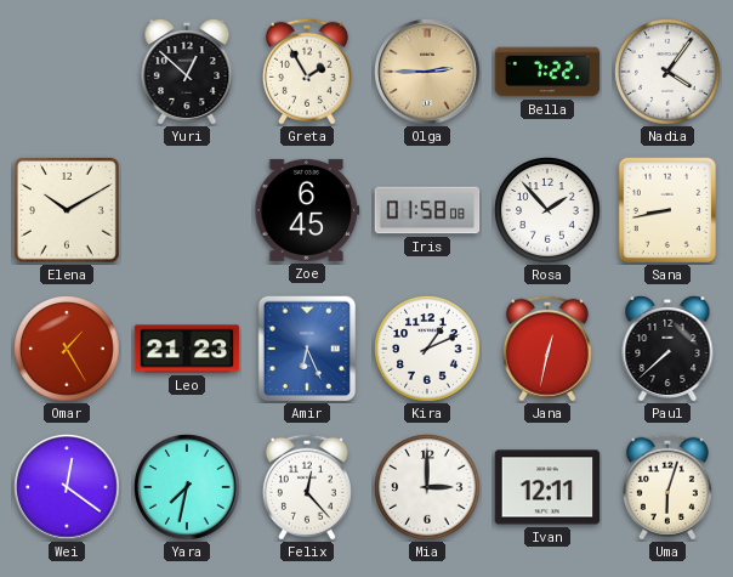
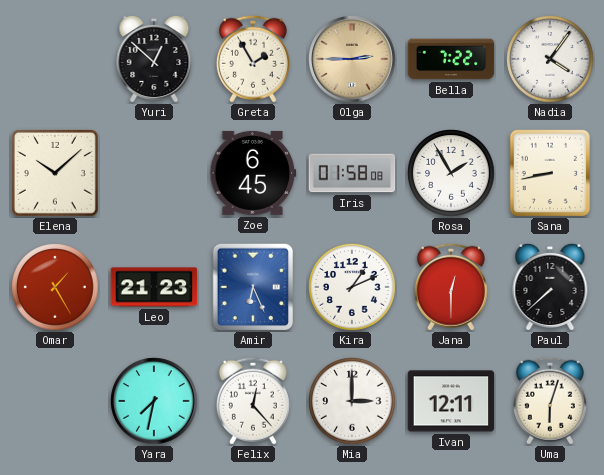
Elena: 10:10 -> 10:08 (56, 174)
Rosa: 1:53 -> 1:55 (451, 173)
Jana: 12:32 -> 12:30 (451, 287)
Wei: 12:21 -> none (67, 487)
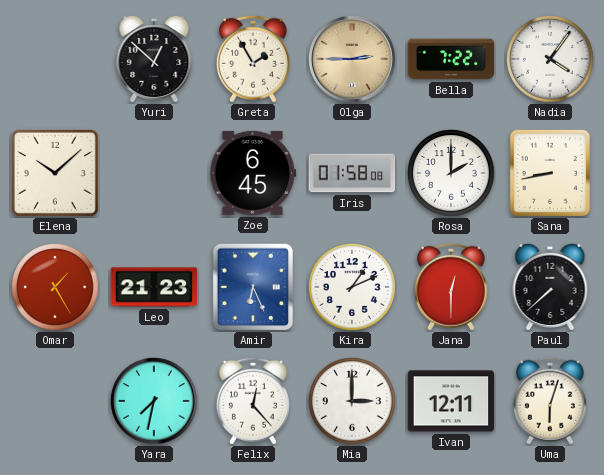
Rosa: 1:55 -> 2:00 (451, 173)
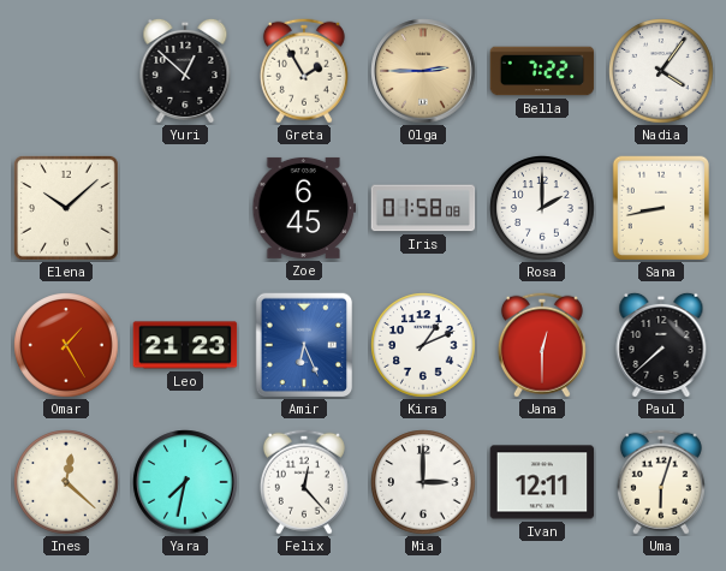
Ines: none -> 12:22 (66, 482)
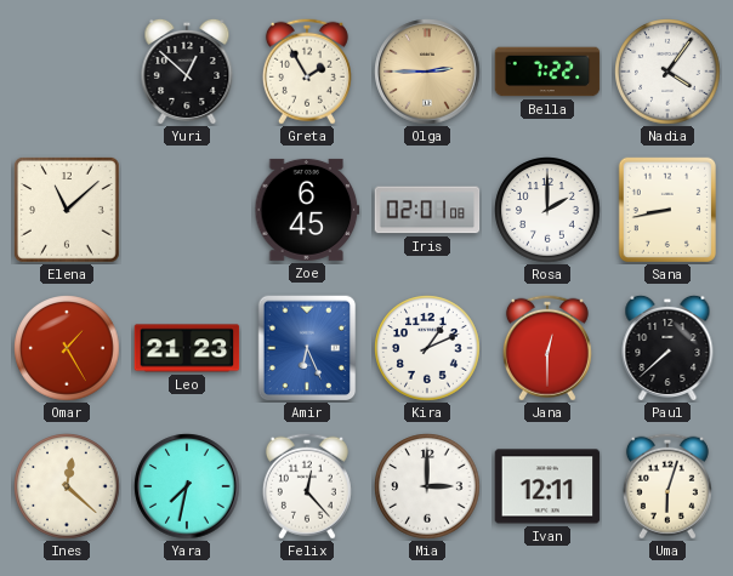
Elena: 10:08 -> 11:08 (68, 211)
Iris: 01:58 -> 02:01 (427, 210)
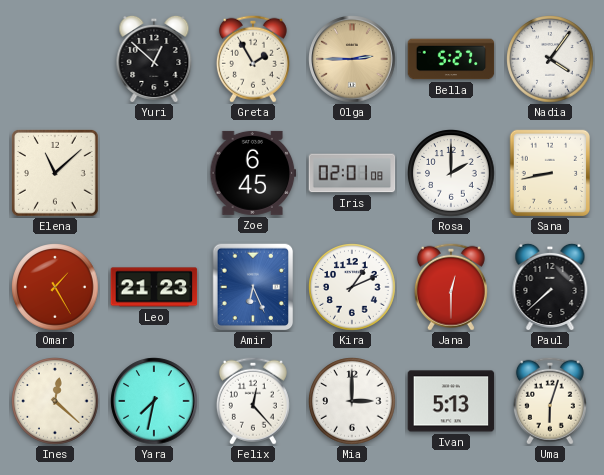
Bella: 7:22 -> 5:27 (451, 59)
Ivan: 12:11 -> 5:13 (451, 401)
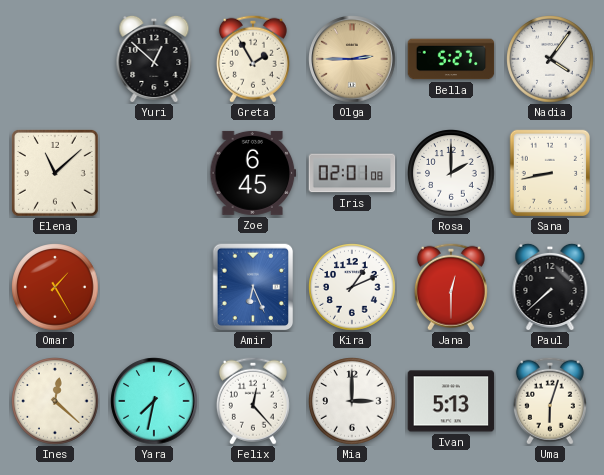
Leo: 21:23 -> none (154, 287)
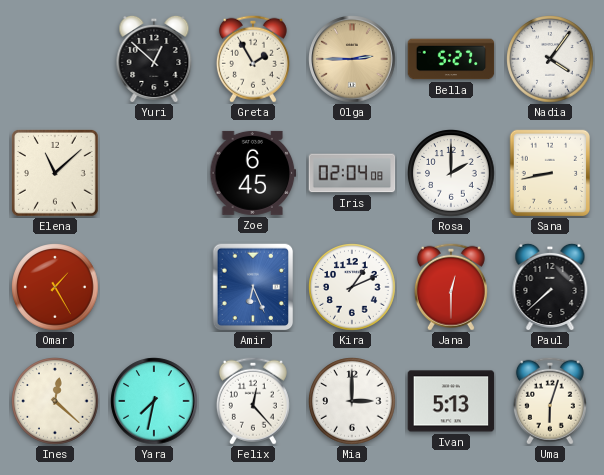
Iris: 02:01 -> 02:04 (352, 173)
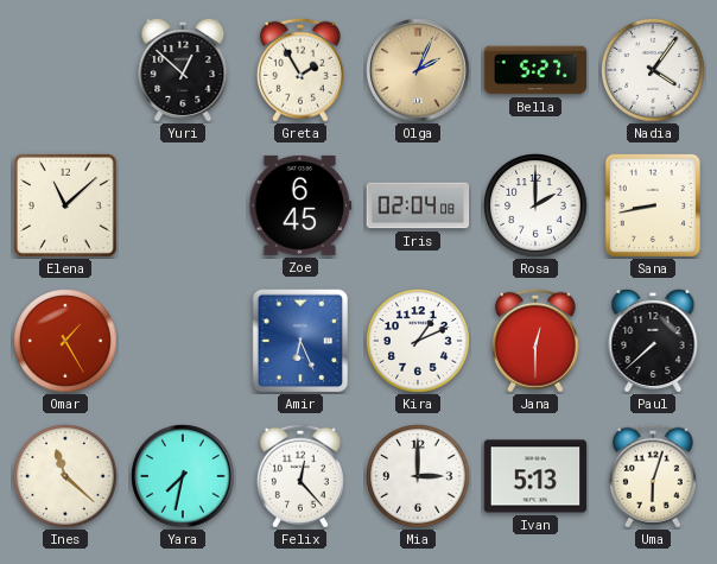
Olga: 2:45 -> 2:04 (418, 70)
Ines: 12:22 -> 11:22 (65, 476)
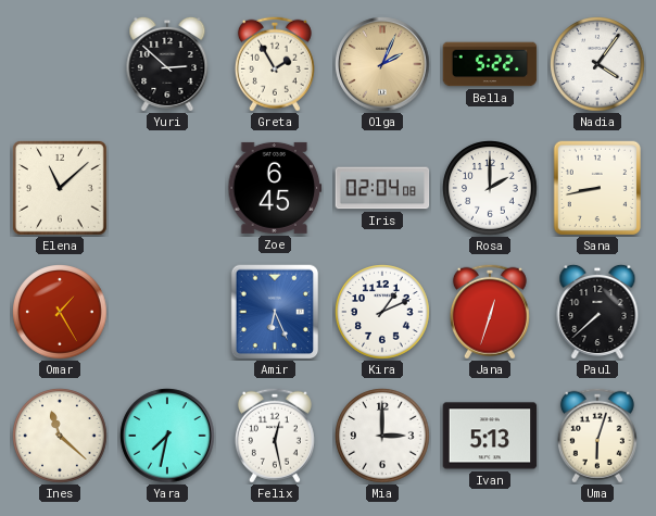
Yuri: 12:52 -> 2:52 (167, 63)
Bella: 5:27 -> 5:22 (490, 64)
Jana: 12:30 -> 12:33 (490, 312)
Felix: 12:23 -> 12:28 (275, 436)
